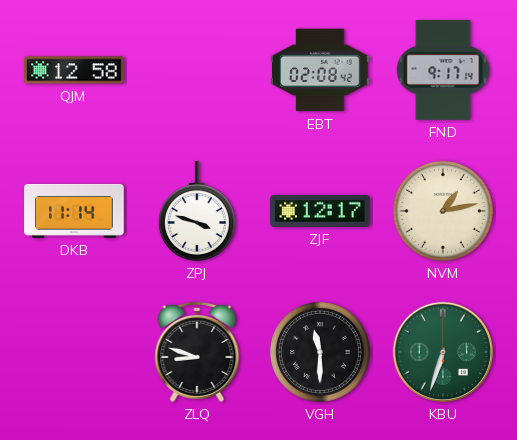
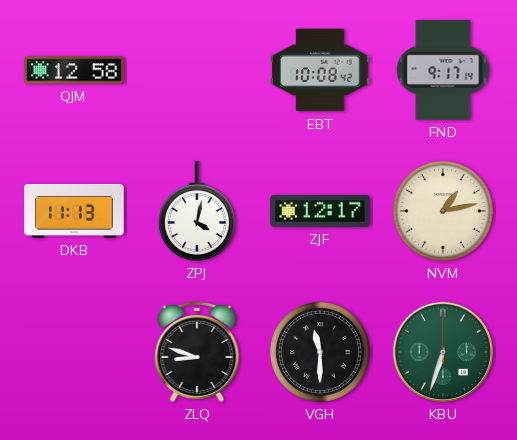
EBT: 02:08 -> 10:08 (320, 70)
DKB: 11:14 -> 11:13 (74, 211)
ZPJ: 3:48 -> 4:02 (197, 211)
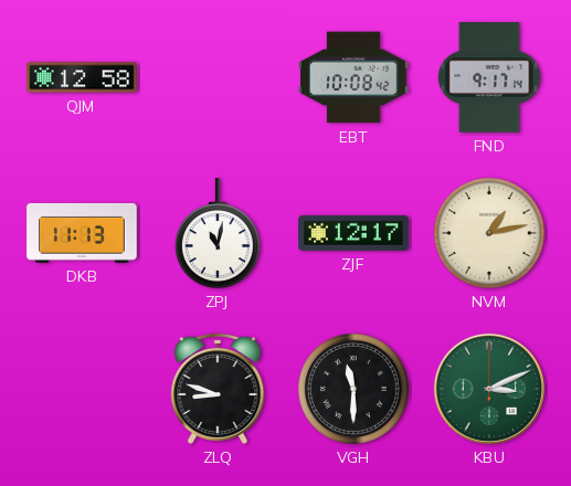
ZPJ: 4:02 -> 11:02 (218, 233)
KBU: 6:33 -> 3:11 (489, 389)
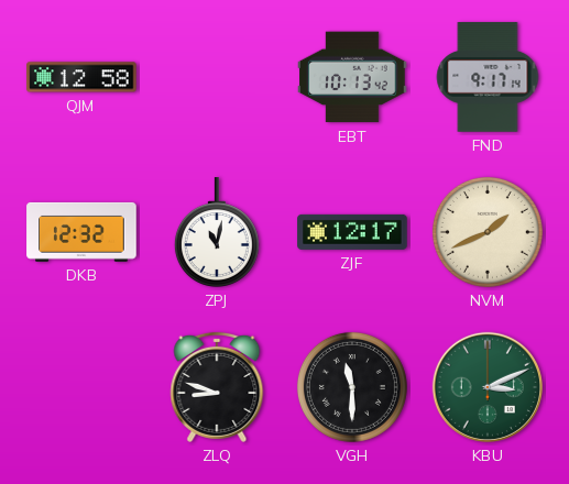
EBT: 10:08 -> 10:13 (352, 77)
DKB: 11:13 -> 12:32 (81, 232)
NVM: 1:13 -> 1:41 (488, 232)
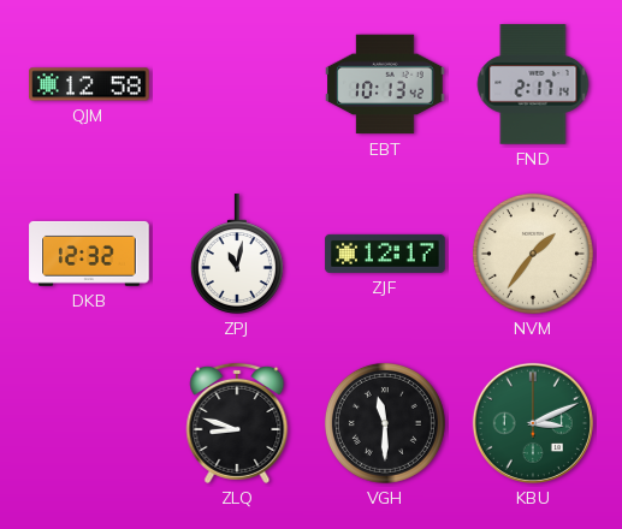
FND: 9:17 -> 2:17 (533, 84)
NVM: 1:41 -> 1:36 (533, 254)
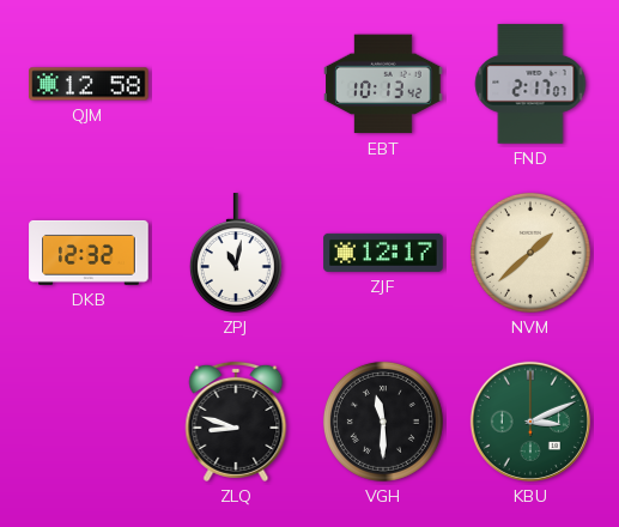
FND: 2:17:14 -> 2:17:07 (530, 84)
NVM: 1:36 -> 1:38 (530, 253)
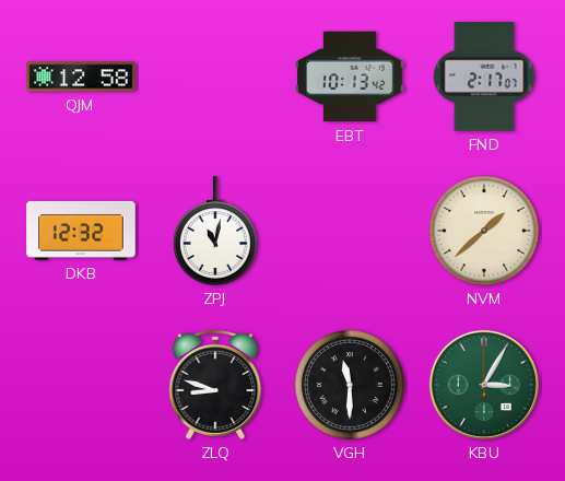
ZJF: 12:17 -> none (383, 253)
KBU: 3:11 -> 3:05 (484, 385)
